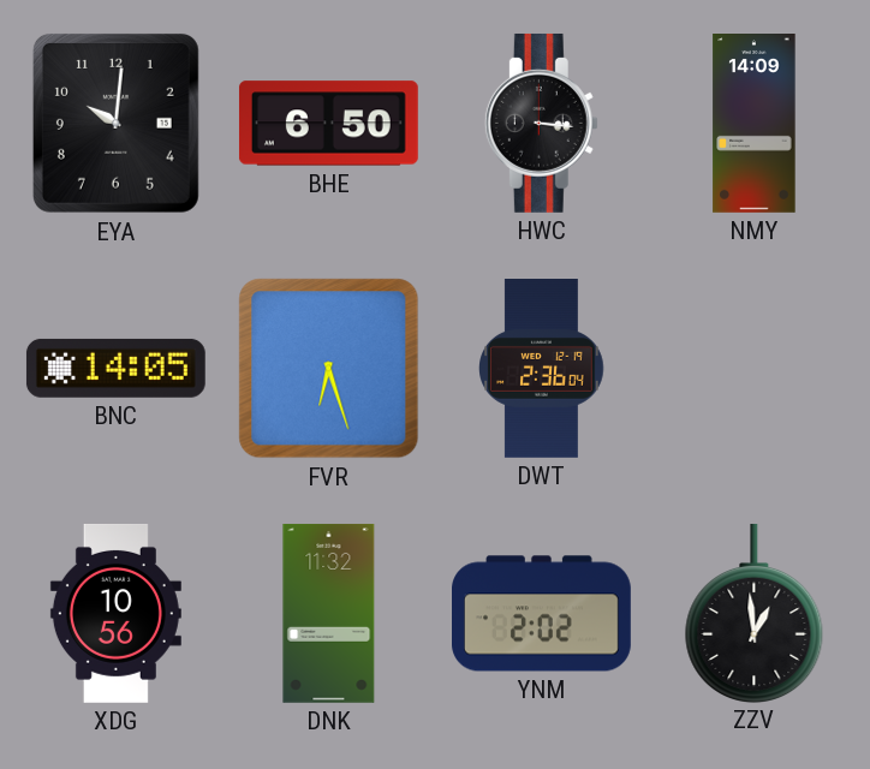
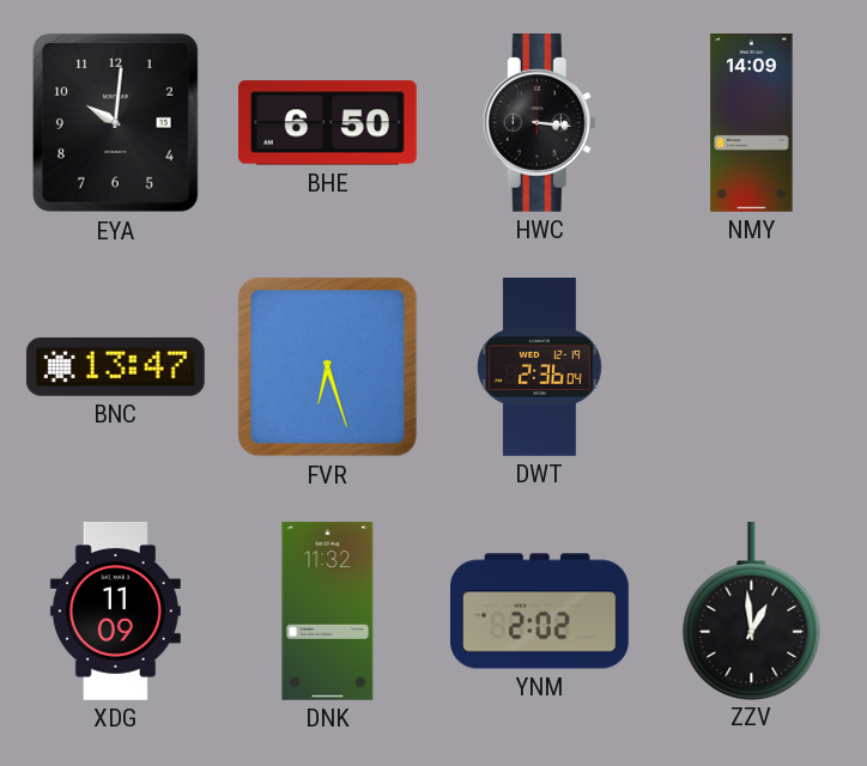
BNC: 14:05 -> 13:47 (115, 366)
XDG: 10:56 -> 11:09 (115, 610)
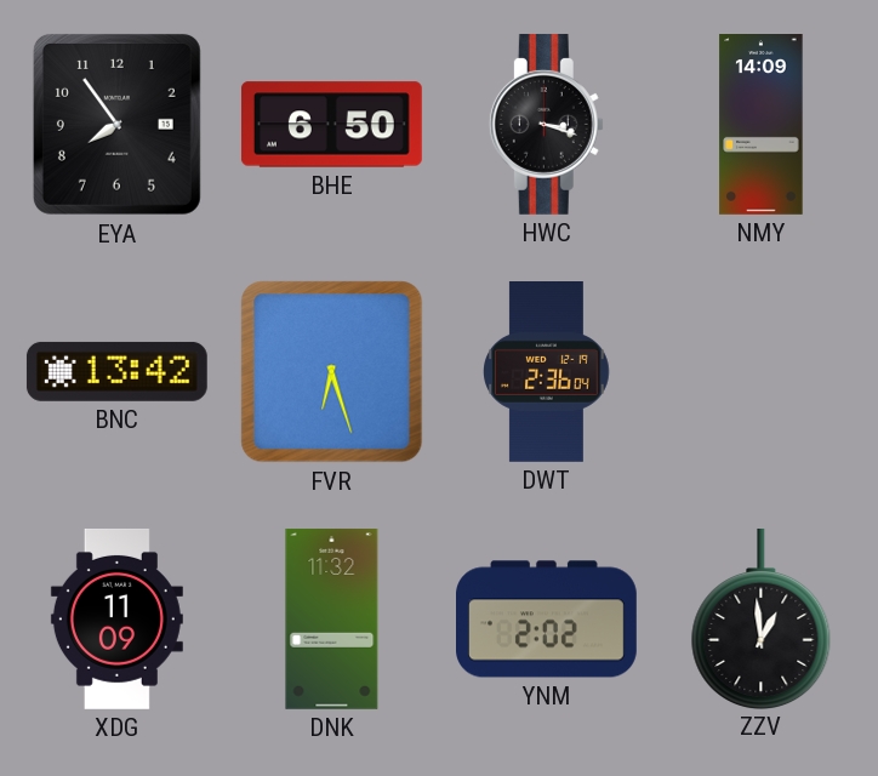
EYA: 10:01 -> 7:54 (116, 124)
HWC: 3:16 -> 3:18 (546, 124)
BNC: 13:47 -> 13:42 (116, 371)
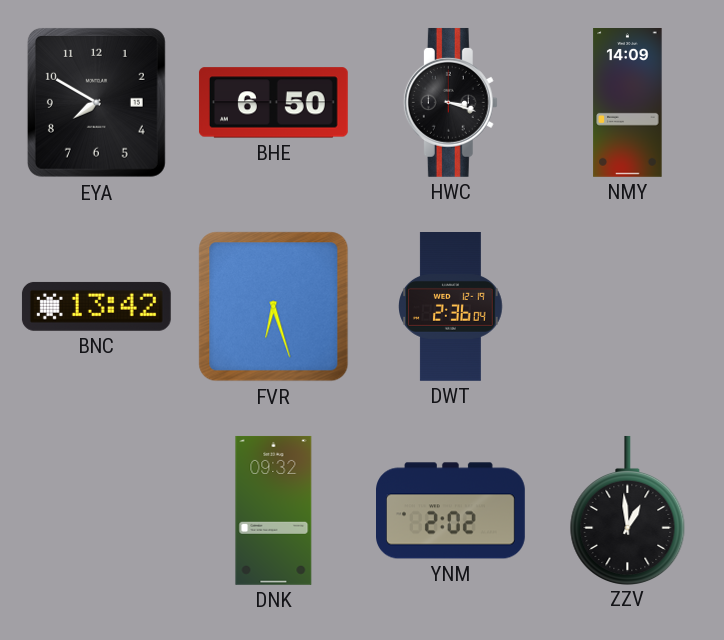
EYA: 7:54 -> 7:50 (96, 102)
XDG: 11:09 -> none (116, 618)
DNK: 11:32 -> 09:32 (274, 511)
